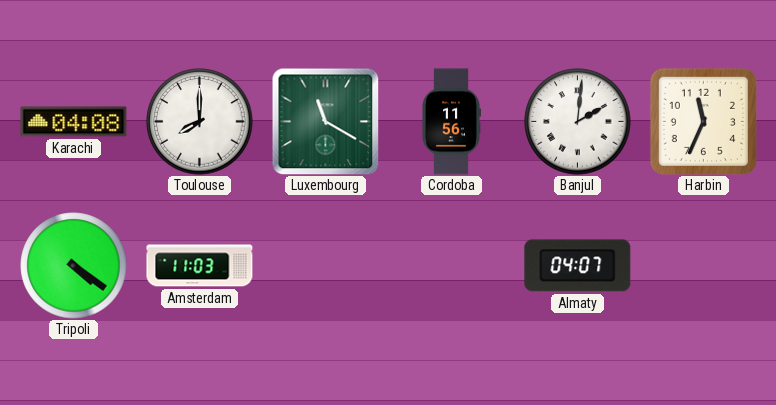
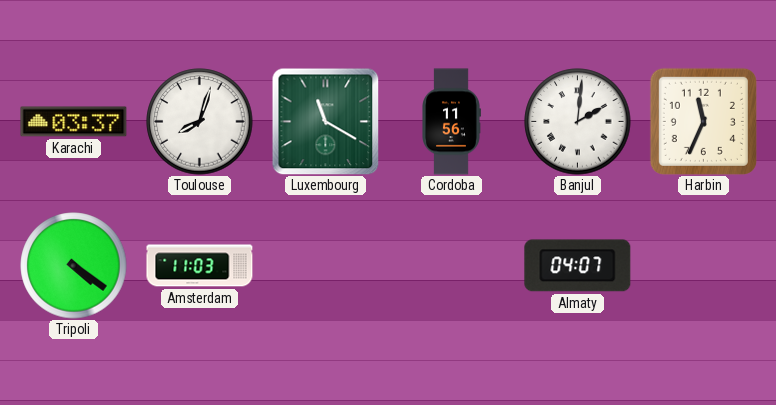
Karachi: 04:08 -> 03:37 (74, 122)
Toulouse: 8:00 -> 8:03 (200, 122)
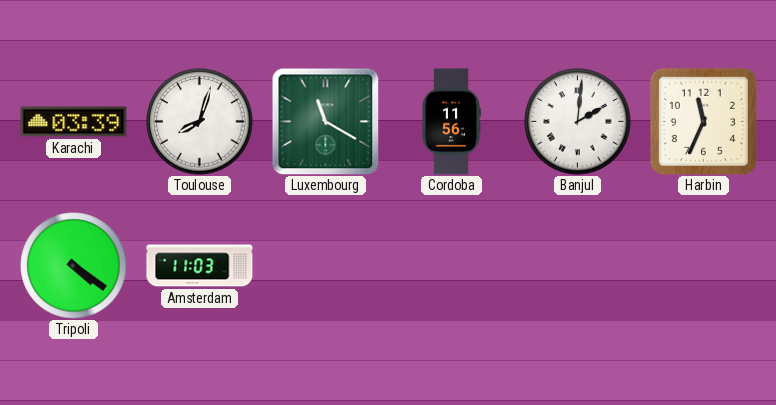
Karachi: 03:37 -> 03:39 (74, 122)
Almaty: 04:07 -> none (578, 266)
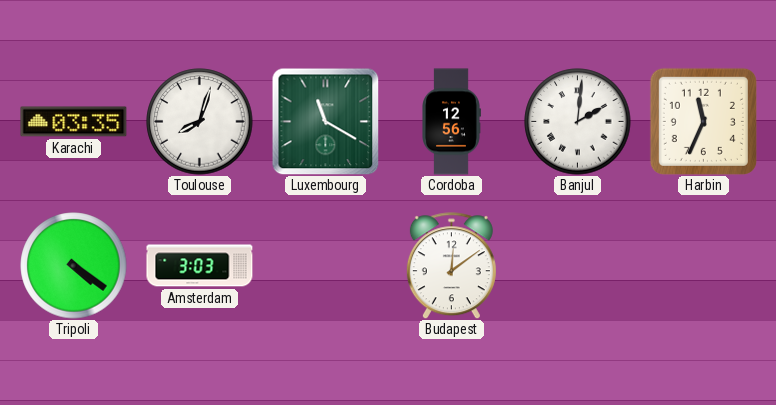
Karachi: 03:39 -> 03:35 (74, 122)
Cordoba: 11:56 -> 12:56 (451, 122)
Amsterdam: 11:03 -> 3:03 (200, 266)
Budapest: none -> 12:09 (451, 266)
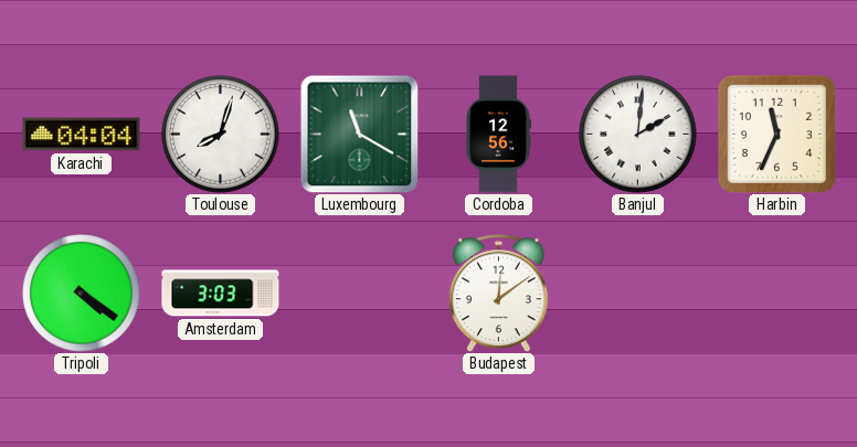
Karachi: 03:35 -> 04:04 (82, 135)
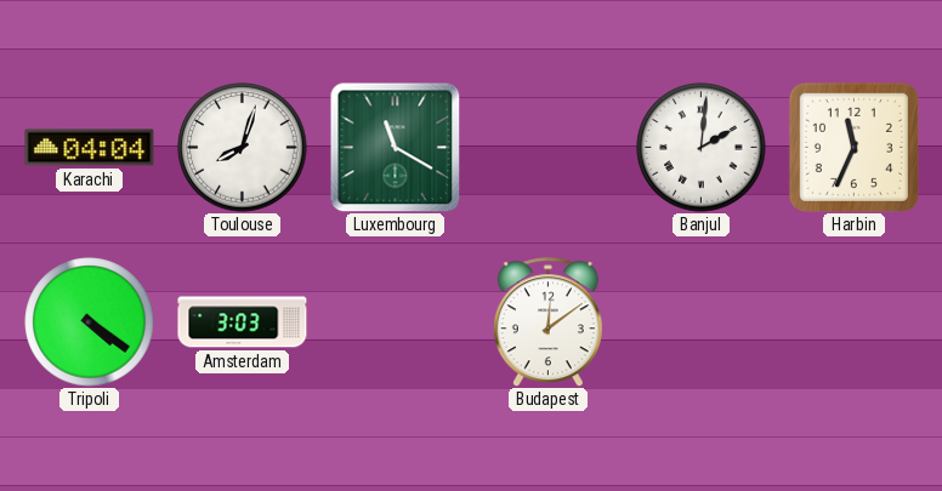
Cordoba: 12:56 -> none (498, 135)
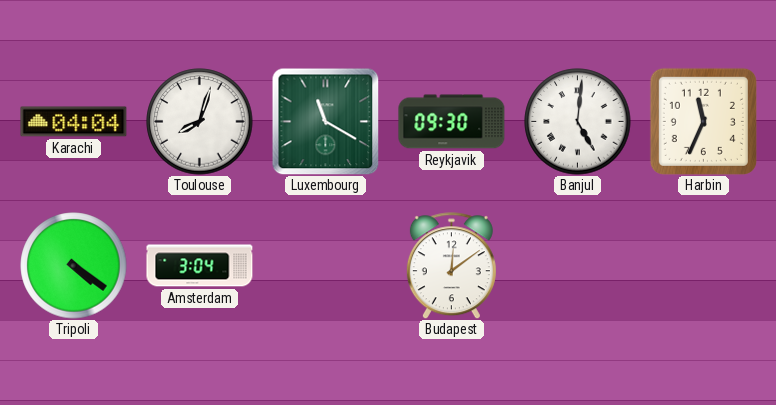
Reykjavik: none -> 09:30 (452, 122)
Banjul: 2:01 -> 5:01 (578, 122)
Amsterdam: 3:03 -> 3:04 (200, 266)
